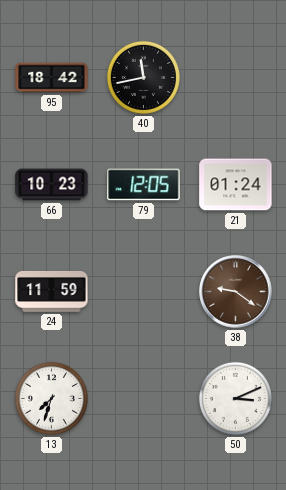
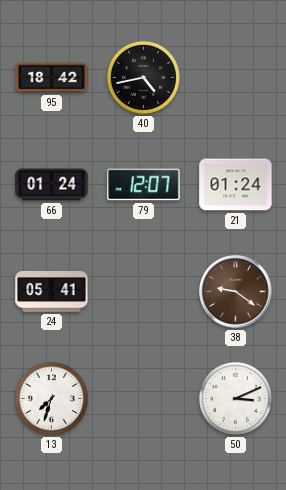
40: 11:43 -> 4:43 (143, 77)
66: 10:23 -> 01:24 (52, 185)
79: 12:05 -> 12:07 (144, 185)
24: 11:59 -> 05:41 (52, 291)
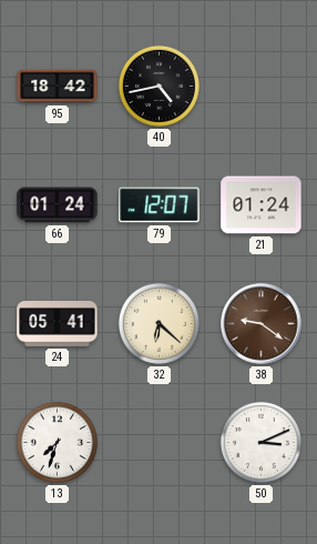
32: none -> 6:22 (158, 323)
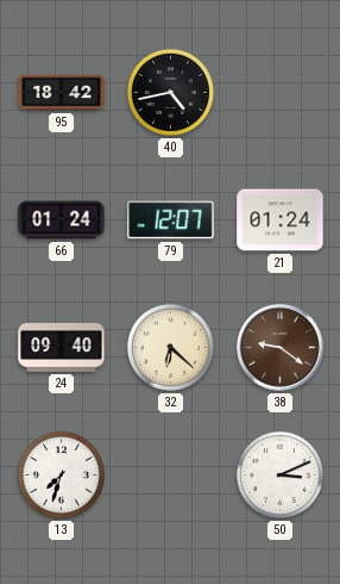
24: 05:41 -> 09:40 (62, 347)
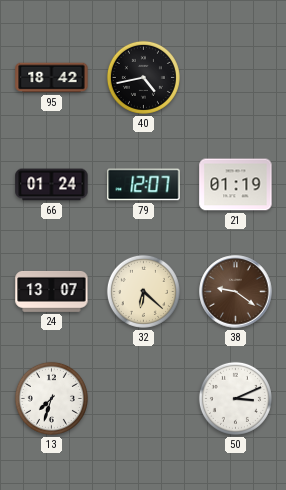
21: 01:24 -> 01:19 (236, 185)
24: 09:40 -> 13:07 (52, 291)
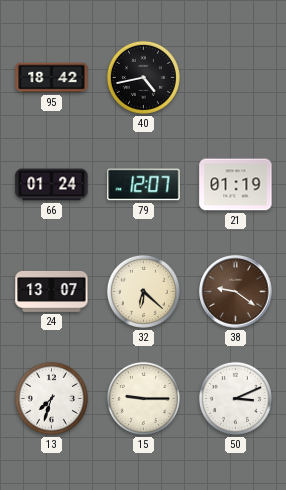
15: none -> 9:15 (143, 398)
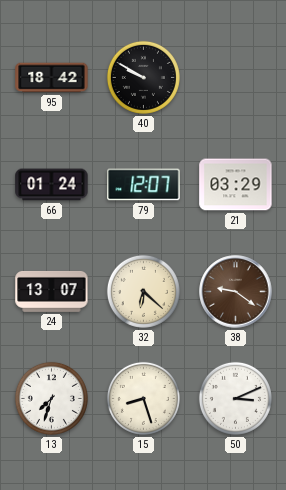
40: 4:43 -> 9:50 (143, 77)
21: 01:19 -> 03:29 (236, 185)
15: 9:15 -> 8:27 (143, 398)
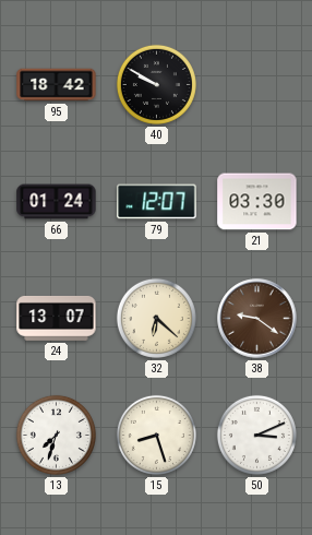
21: 03:29 -> 03:30 (257, 202)
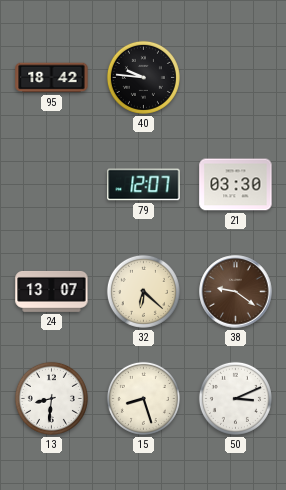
40: 9:50 -> 9:46 (143, 77)
66: 01:24 -> none (57, 202)
13: 7:33 -> 8:31 (51, 398)
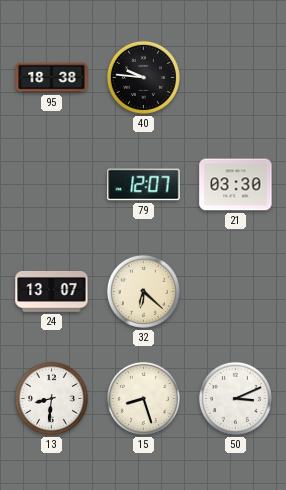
95: 18:42 -> 18:38 (52, 78)
38: 9:21 -> none (236, 292)
